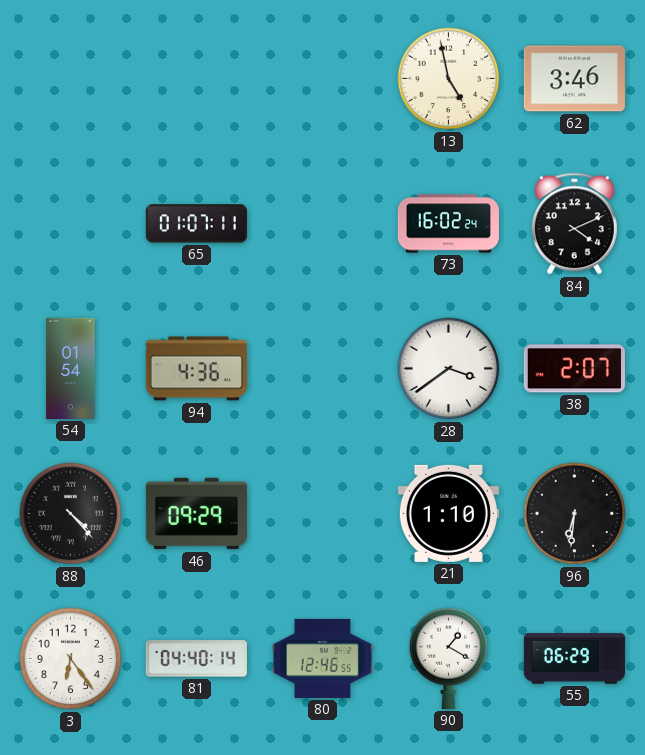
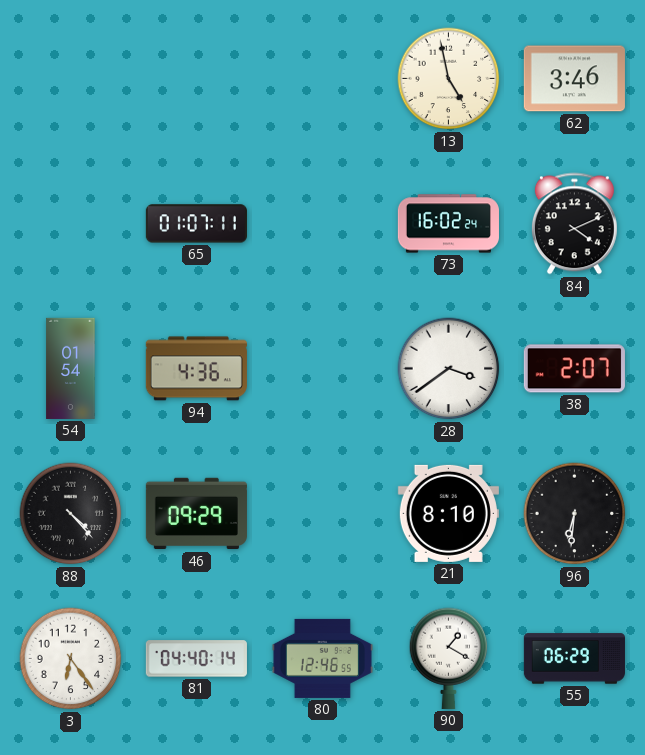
21: 1:10 -> 8:10 (448, 513)
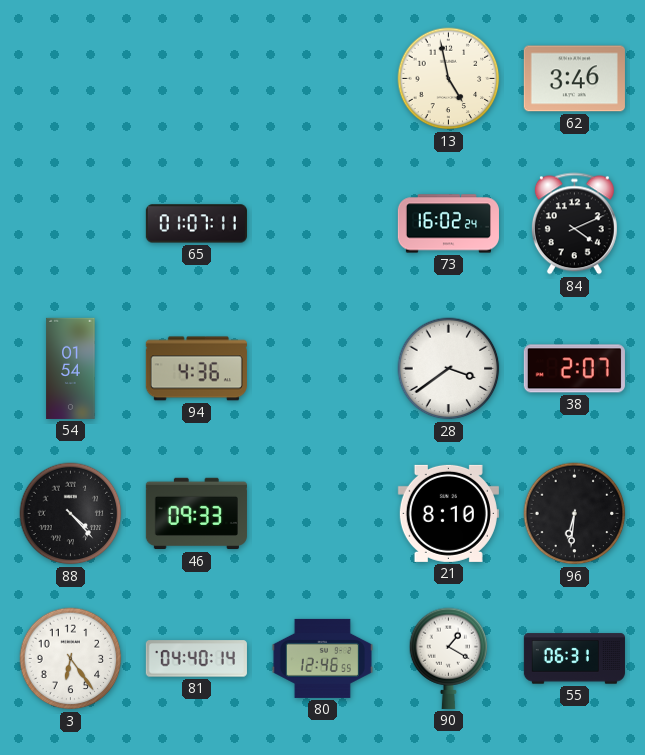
46: 09:29 -> 09:33 (196, 514)
55: 06:29 -> 06:31 (574, 659)
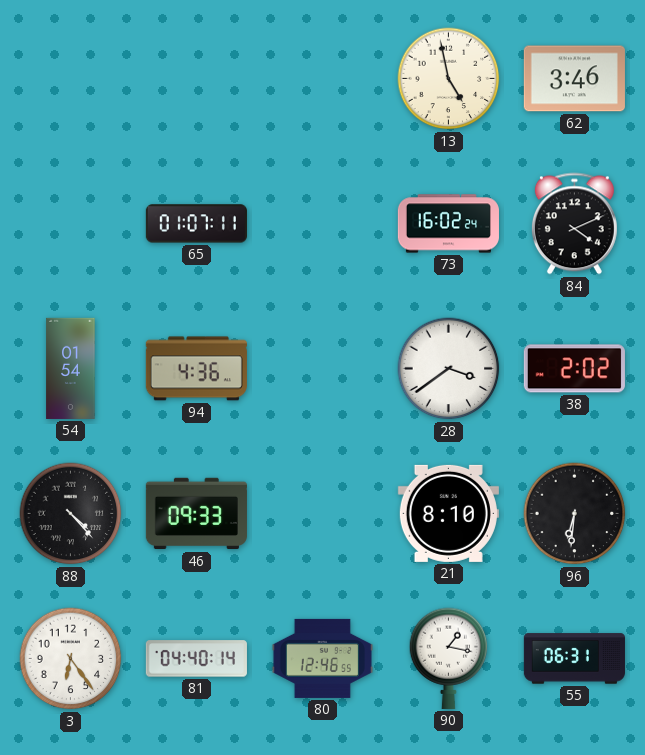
38: 2:07 -> 2:02 (574, 369)
90: 1:20 -> 1:17 (449, 658)
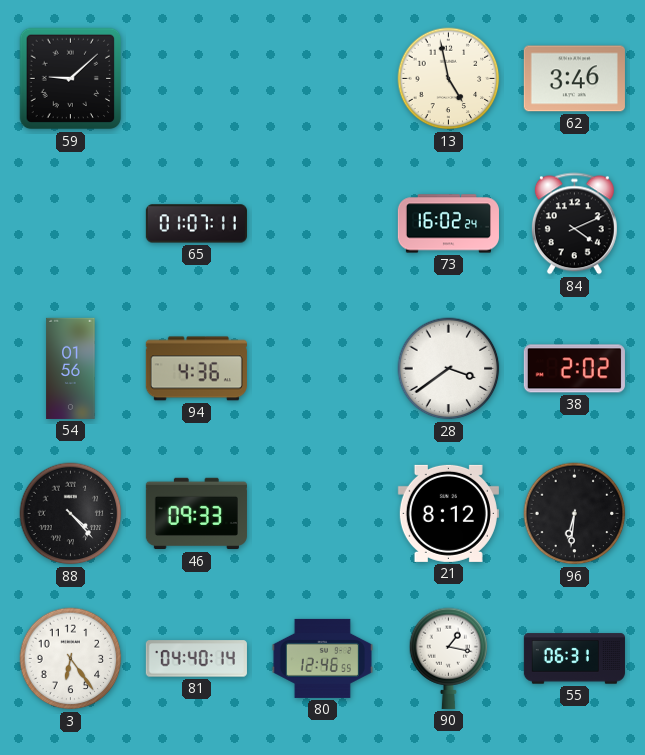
59: none -> 9:08 (71, 79)
54: 01:54 -> 01:56 (71, 368)
21: 8:10 -> 8:12 (448, 513)
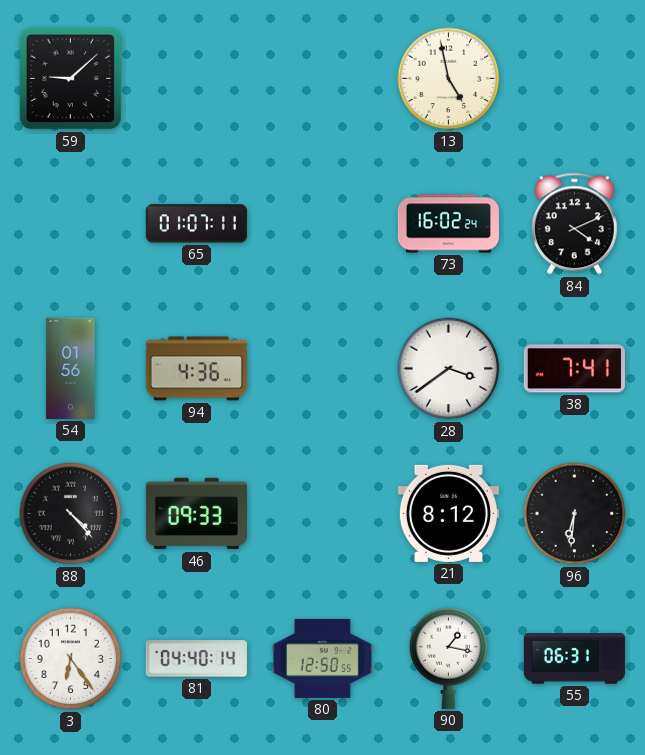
62: 3:46 -> none (574, 79)
38: 2:02 -> 7:41 (574, 369)
80: 12:46 -> 12:50 (322, 658)
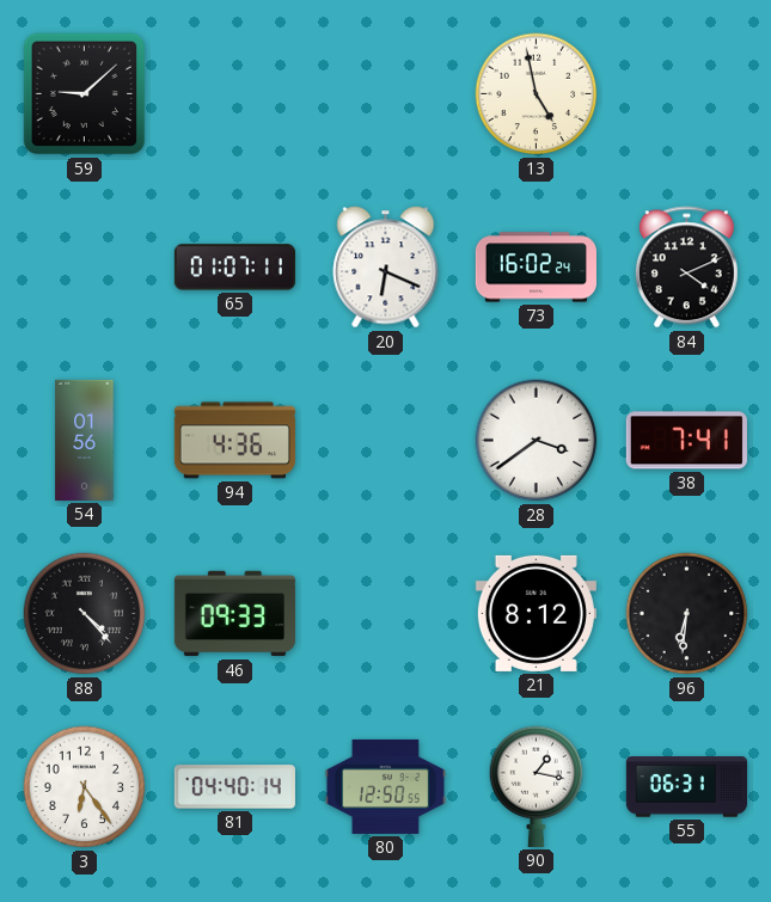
20: none -> 6:19 (386, 268)
